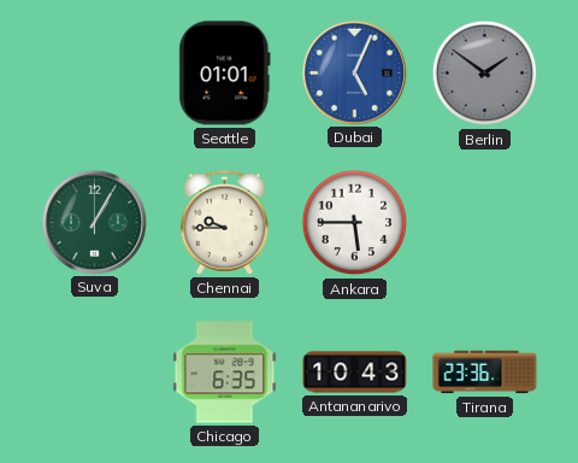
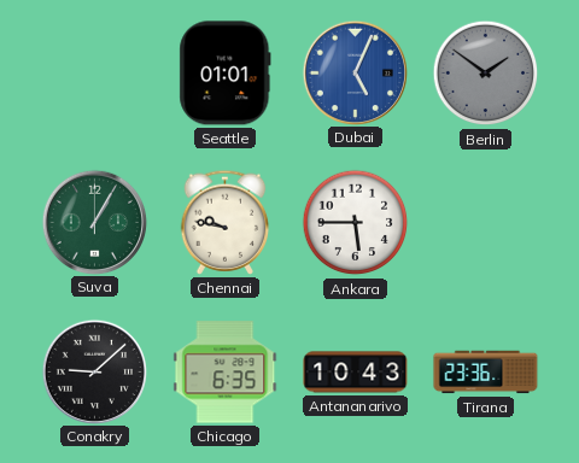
Chennai: 9:45 -> 9:47 (226, 222)
Conakry: none -> 9:08 (94, 371)
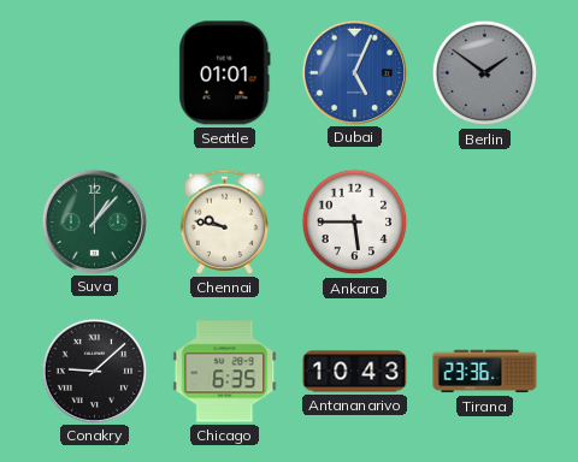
Suva: 1:05 -> 1:07 (94, 221)
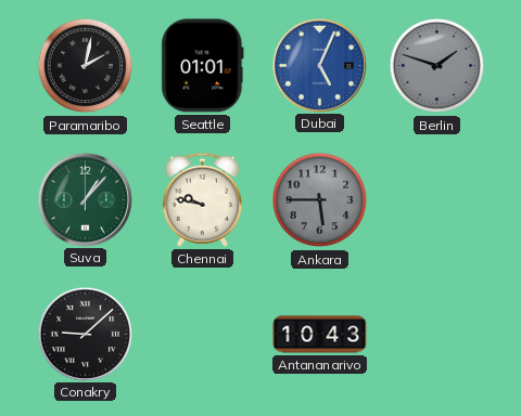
Paramaribo: none -> 2:02 (86, 66)
Berlin: 1:51 -> 1:48 (437, 66)
Ankara dial: white -> grey (320, 200)
Chicago: 6:35 -> none (225, 372)
Tirana: 23:36 -> none (485, 372)
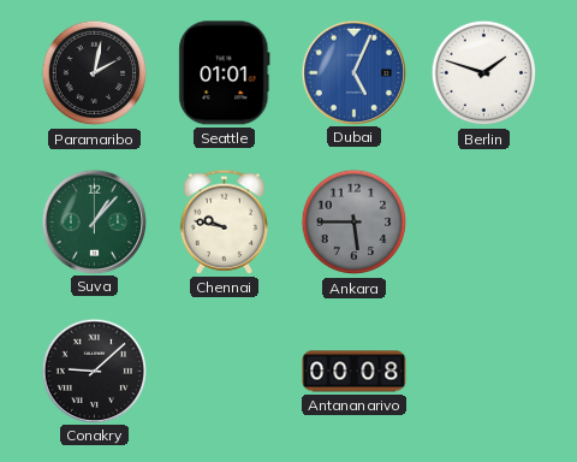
Berlin dial: grey -> white (484, 73)
Antananarivo: 10:43 -> 00:08 (355, 372)
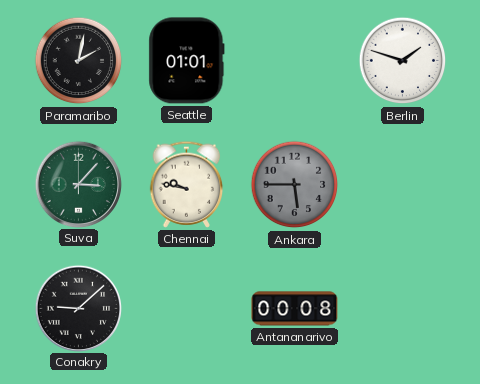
Dubai: 5:04 -> none (353, 72)
Suva: 1:07 -> 3:07 (78, 184)
